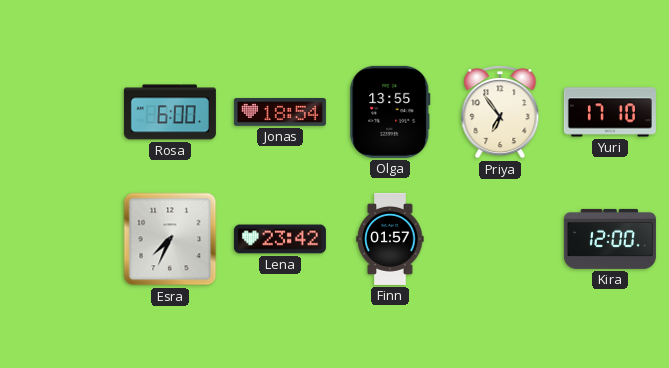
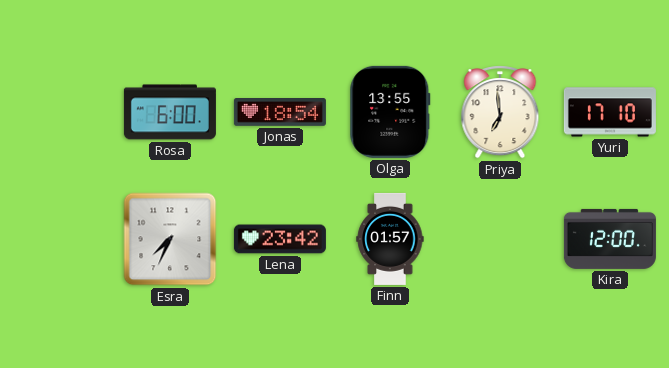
Priya: 6:54 -> 6:59 (500, 112)
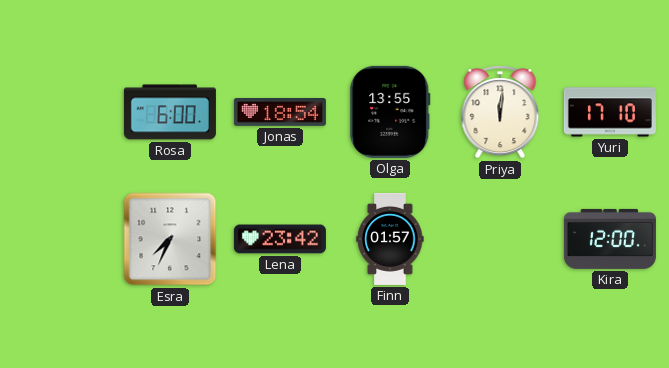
Priya: 6:59 -> 12:01 (500, 112)
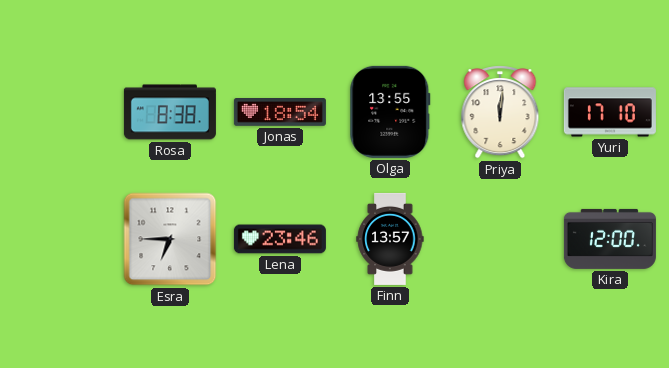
Rosa: 6:00 -> 8:38 (170, 112)
Esra: 7:34 -> 6:45 (170, 239)
Lena: 23:42 -> 23:46 (280, 239)
Finn: 01:57 -> 13:57 (390, 239)
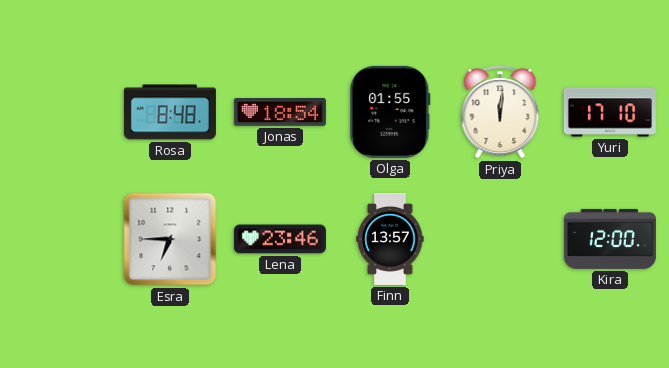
Rosa: 8:38 -> 8:48 (170, 112)
Olga: 13:55 -> 01:55 (390, 112)
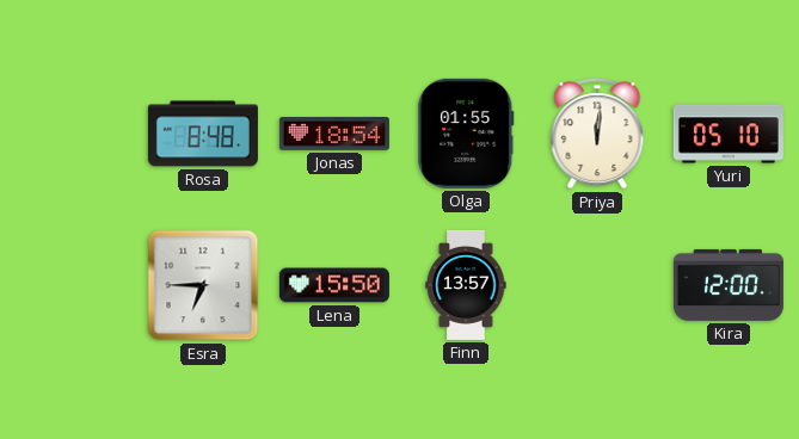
Yuri: 17:10 -> 05:10 (729, 134)
Lena: 23:46 -> 15:50 (334, 285)
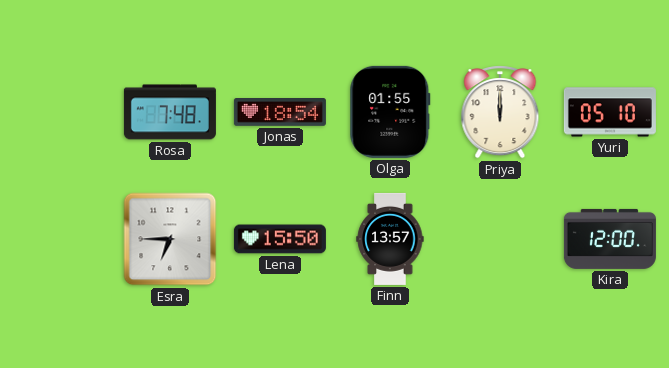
Rosa: 8:48 -> 7:48 (170, 112)
Priya: 12:01 -> 12:00 (500, 112)
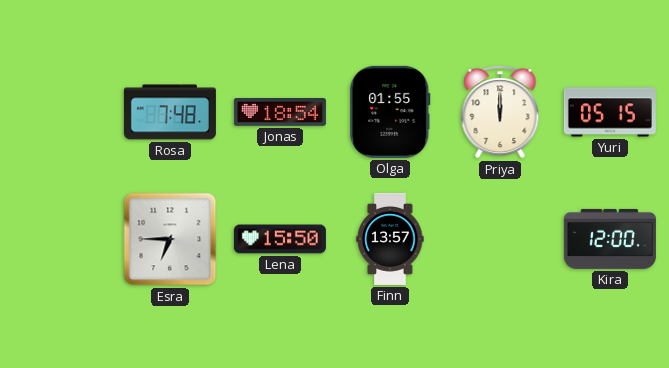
Yuri: 05:10 -> 05:15 (610, 112)
